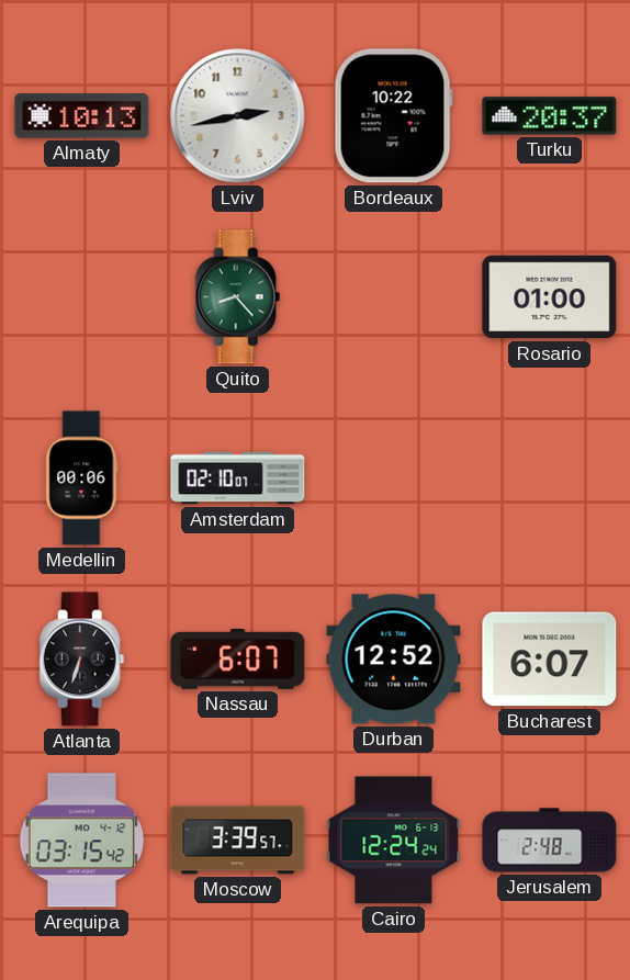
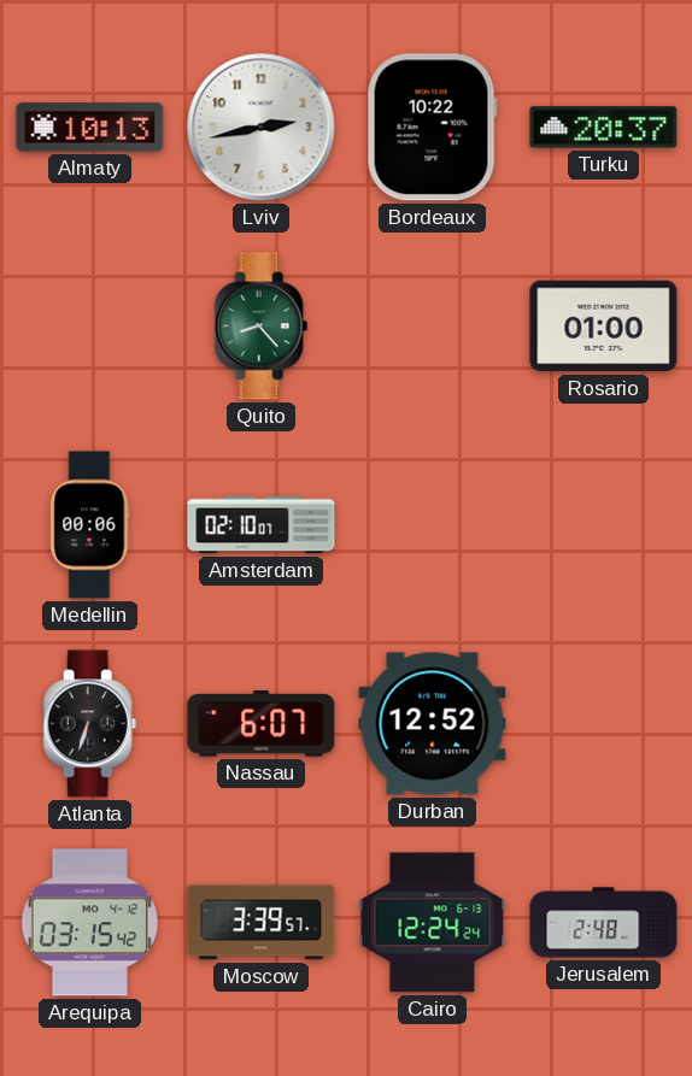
Bucharest: 6:07 -> none (550, 660)
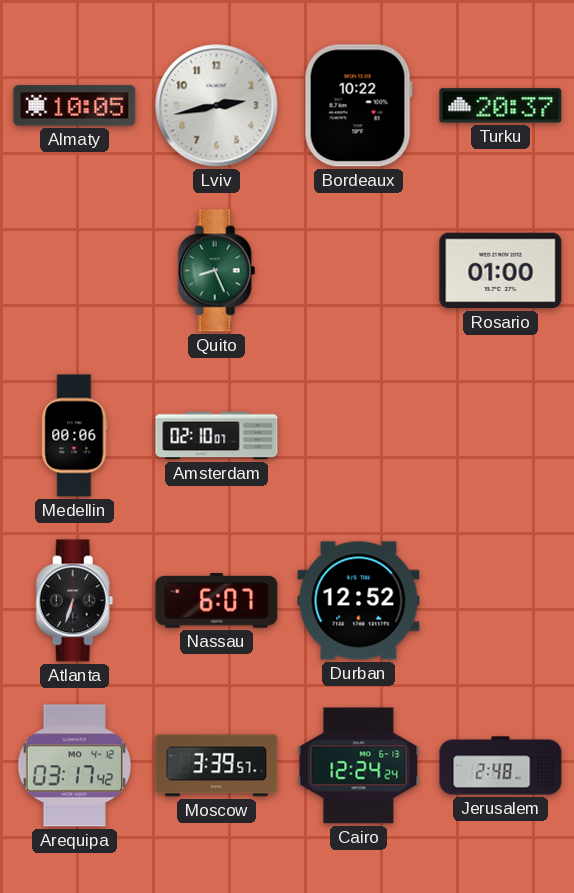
Almaty: 10:13 -> 10:05 (75, 106)
Quito: 8:23 -> 8:26 (217, 271)
Arequipa: 03:15 -> 03:17 (74, 766)
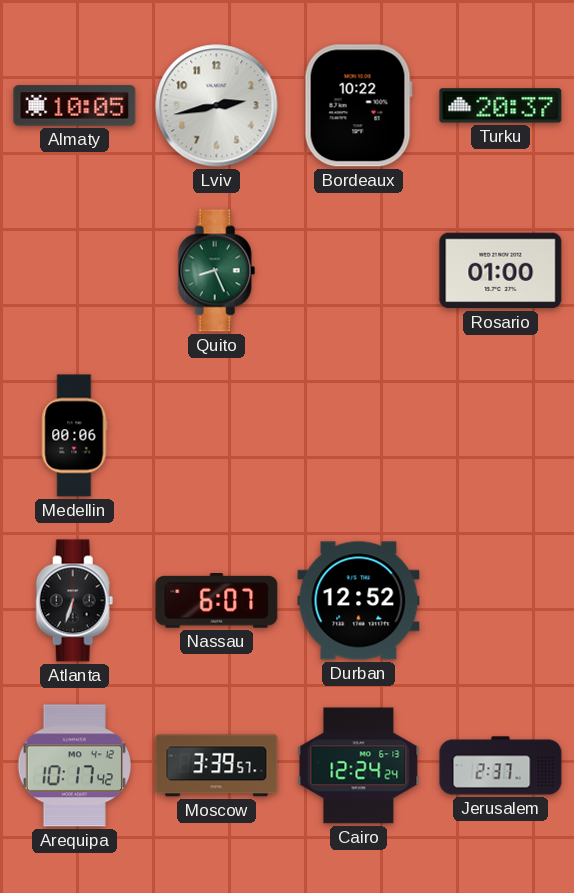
Amsterdam: 02:10 -> none (217, 436)
Arequipa: 03:17 -> 10:17 (74, 766)
Jerusalem: 2:48 -> 2:37 (501, 766)
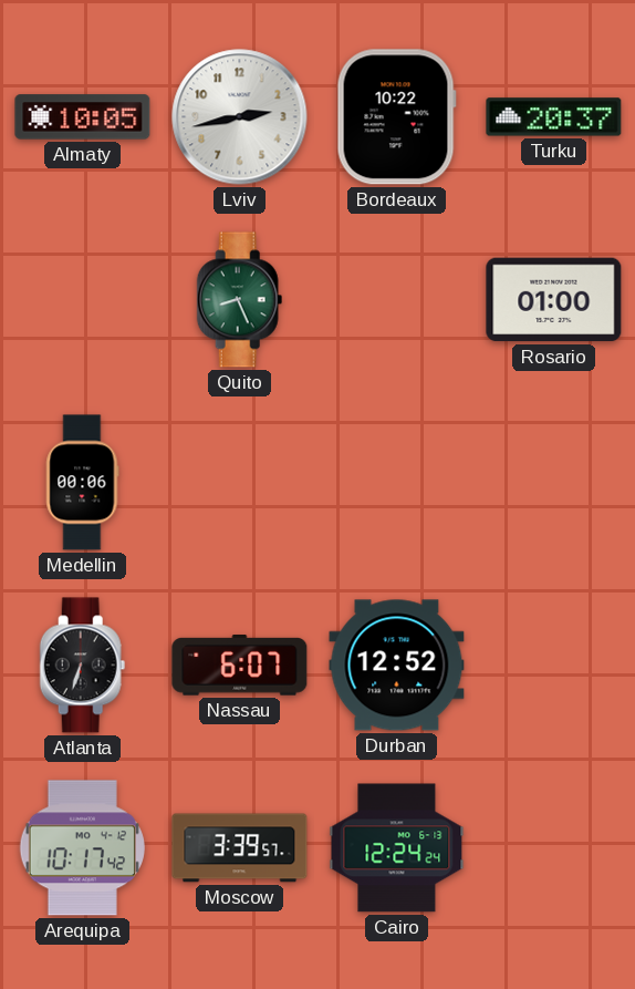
Jerusalem: 2:37 -> none (501, 766)
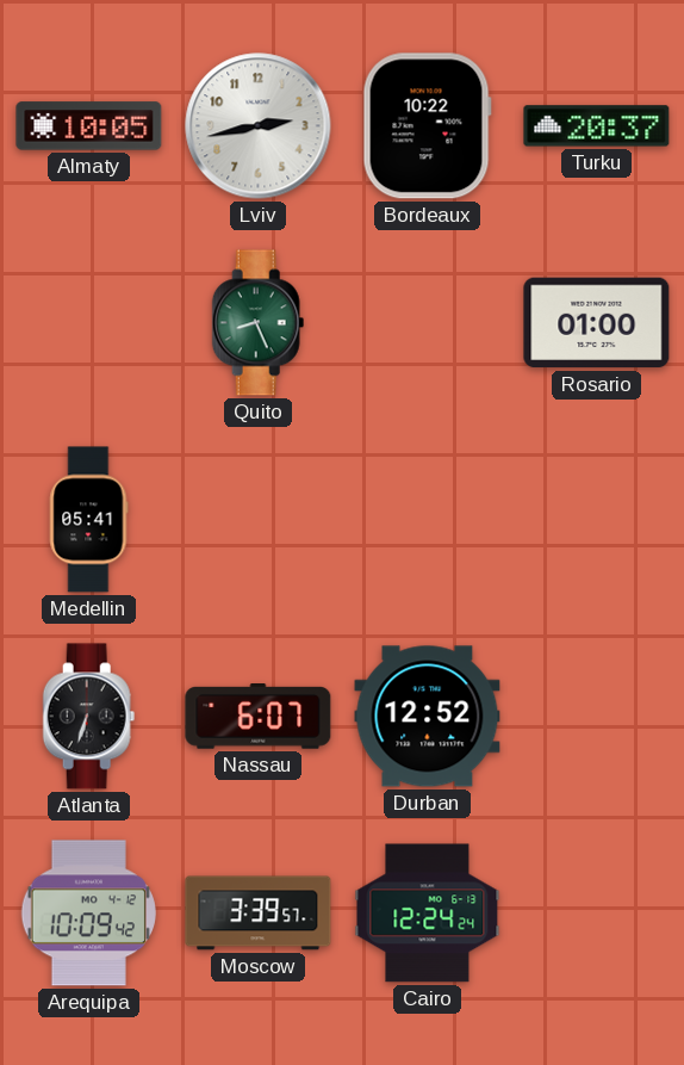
Medellin: 00:06 -> 05:41 (88, 520)
Arequipa: 10:17 -> 10:09 (88, 914)
